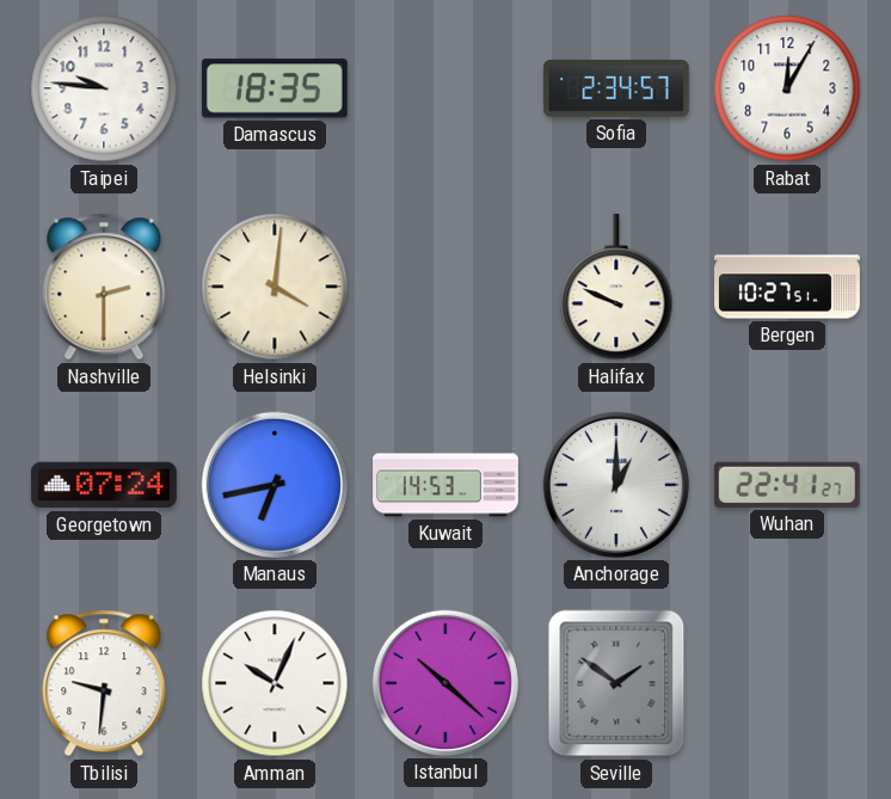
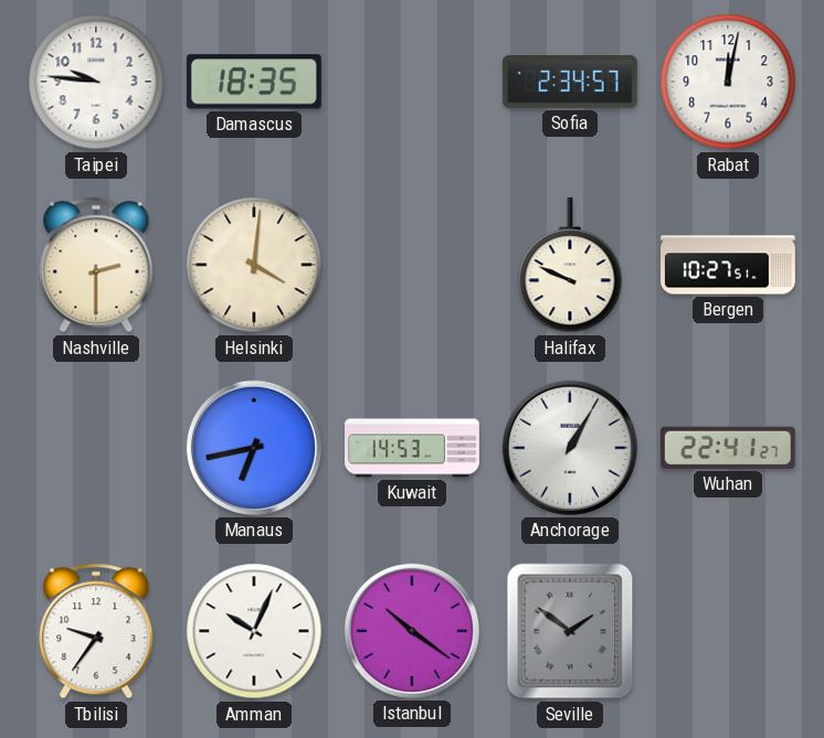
Rabat: 12:05 -> 12:02 (728, 82)
Georgetown: 07:24 -> none (104, 485)
Anchorage: 1:00 -> 1:05 (570, 448)
Tbilisi: 9:31 -> 9:36 (96, 631)
Istanbul: 10:22 -> 10:21 (412, 631)
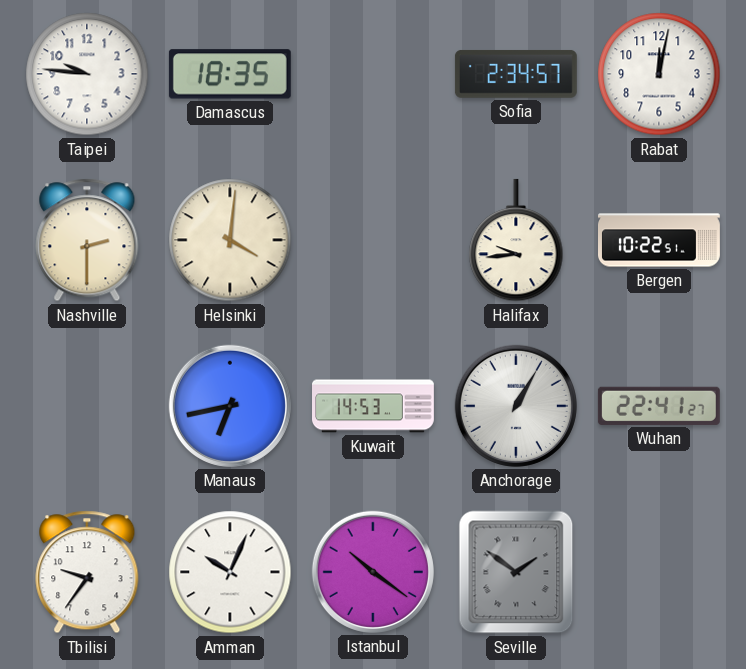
Halifax: 9:49 -> 9:44 (516, 240)
Bergen: 10:27 -> 10:22 (660, 240)
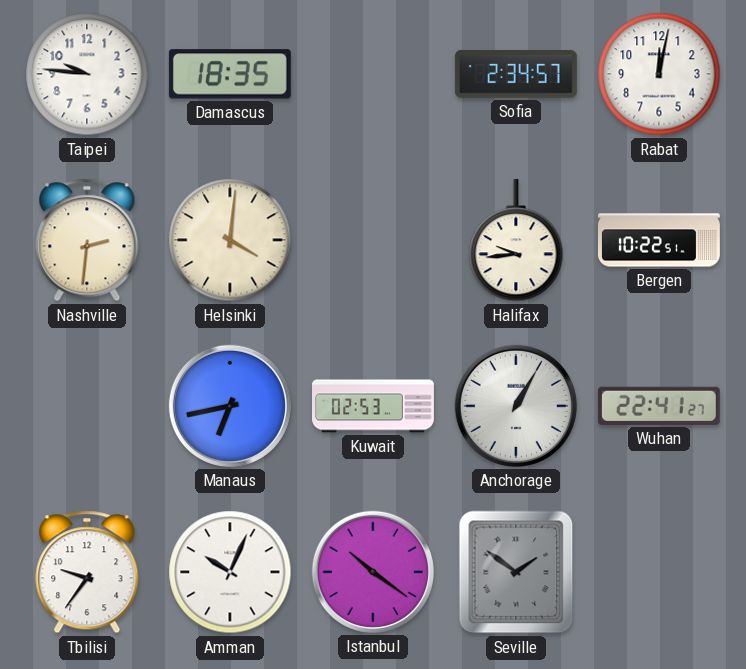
Nashville: 2:30 -> 2:31 (87, 240)
Kuwait: 14:53 -> 02:53 (374, 406)
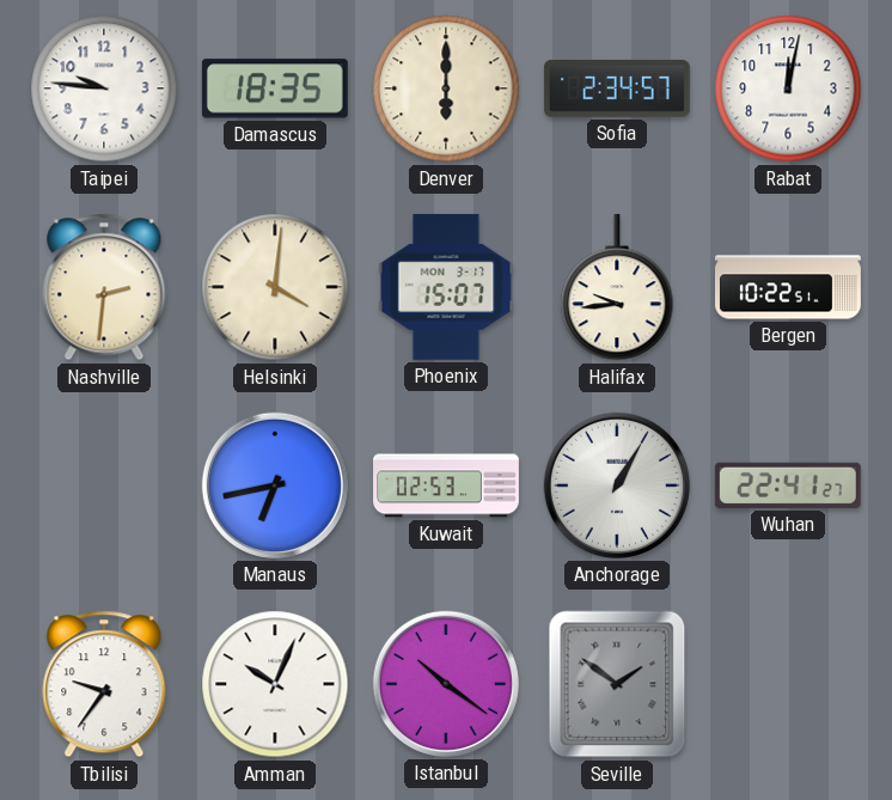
Denver: none -> 6:00 (446, 88)
Phoenix: none -> 15:07 (446, 287)
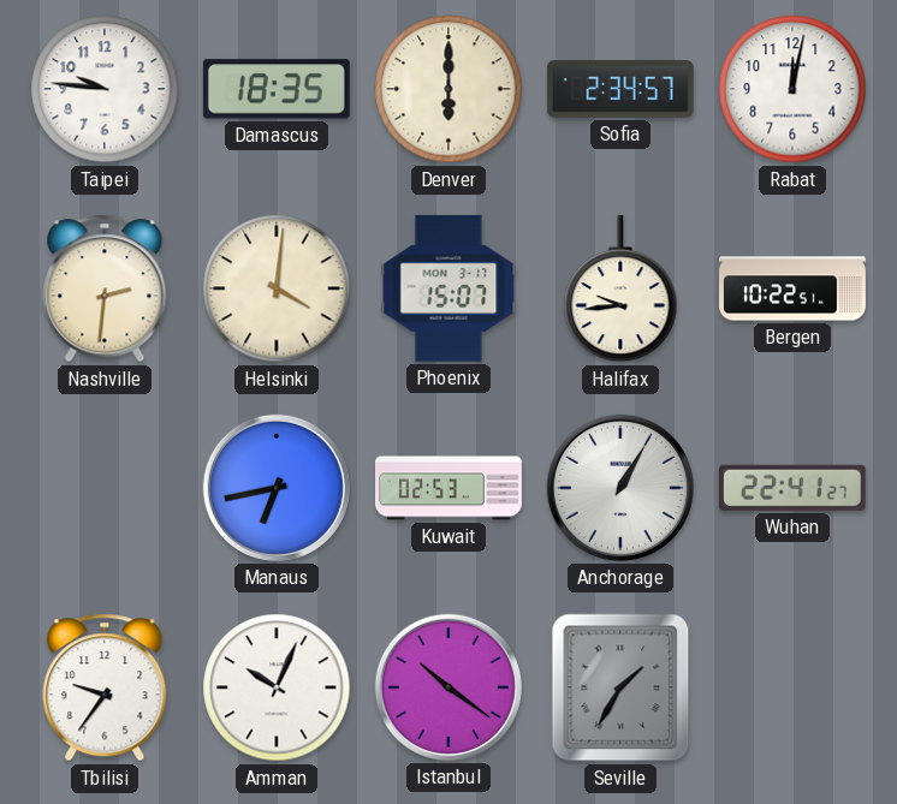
Seville: 1:51 -> 1:35 (620, 687)
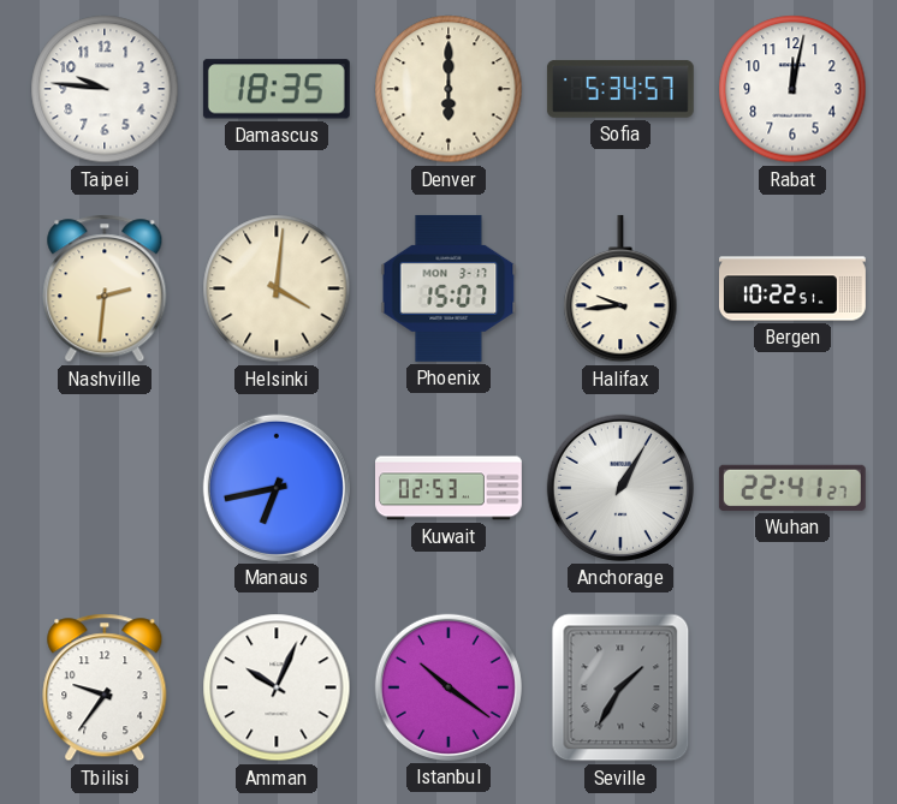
Sofia: 2:34 -> 5:34 (620, 89)
